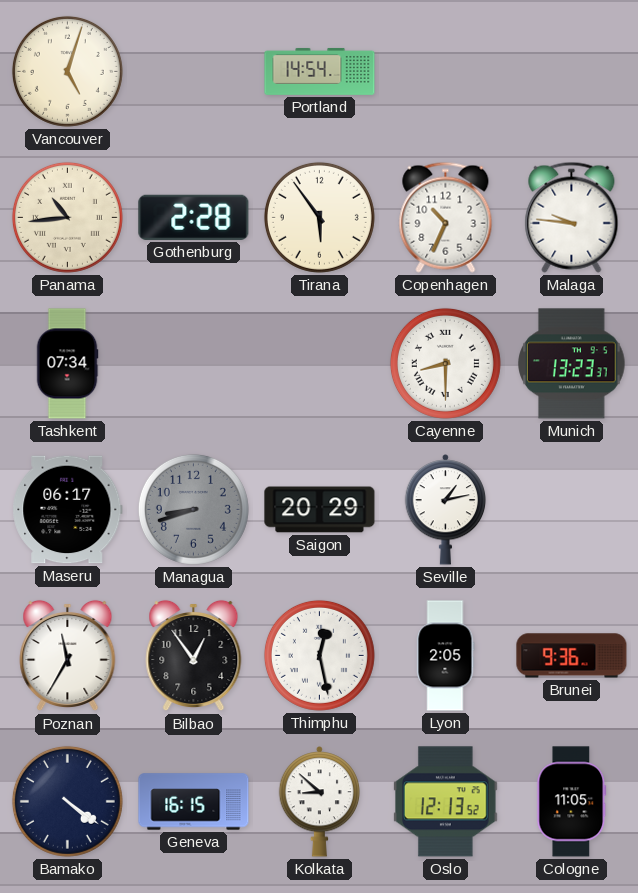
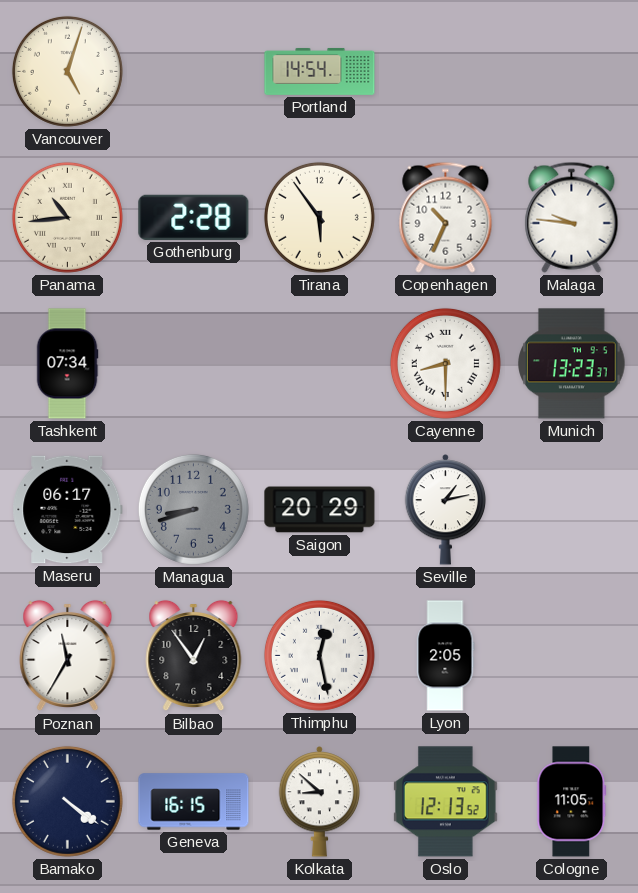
Brunei: 9:36 -> none (572, 656)
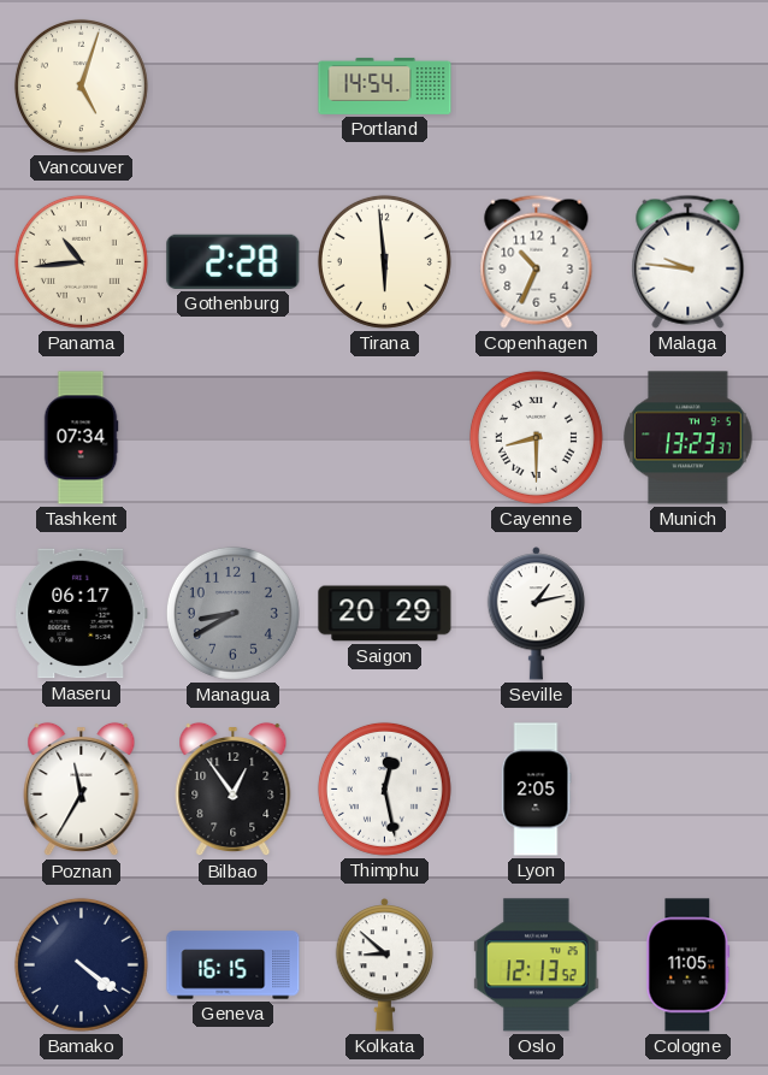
Tirana: 5:54 -> 5:59 (384, 261)
Managua: 8:42 -> 8:40 (232, 613)
